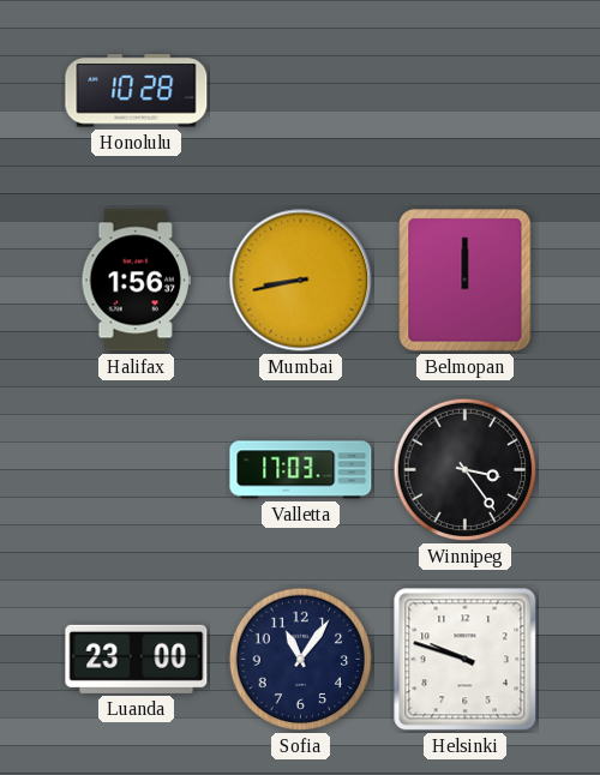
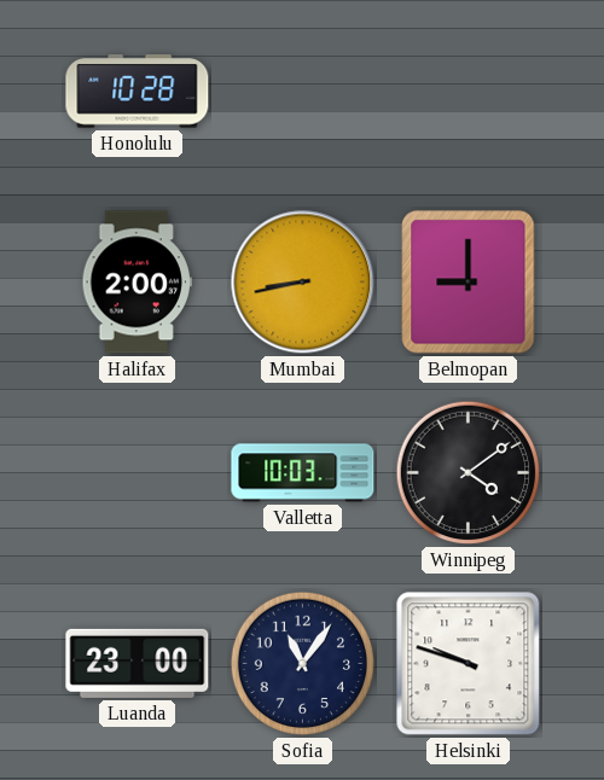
Halifax: 1:56 -> 2:00 (137, 283)
Belmopan: 12:00 -> 9:00 (469, 283)
Valletta: 17:03 -> 10:03 (303, 473)
Winnipeg: 3:24 -> 4:09 (469, 473)
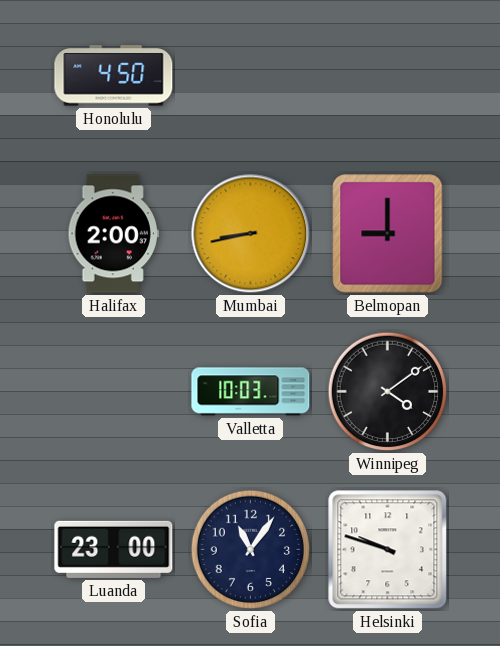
Honolulu: 10:28 -> 4:50 (114, 76)
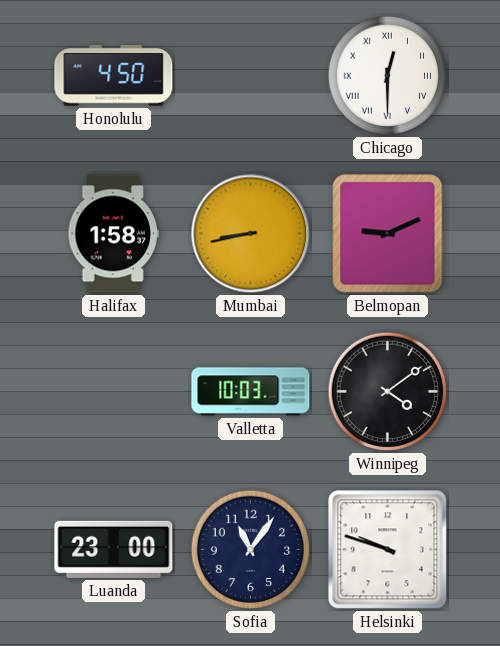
Chicago: none -> 12:30 (388, 76)
Halifax: 2:00 -> 1:58 (113, 234)
Belmopan: 9:00 -> 9:11 (388, 234)
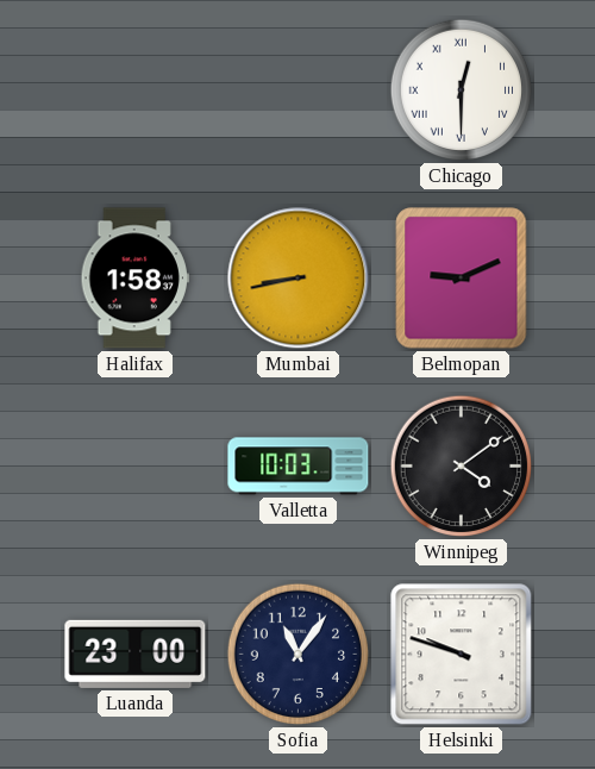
Honolulu: 4:50 -> none (114, 76)
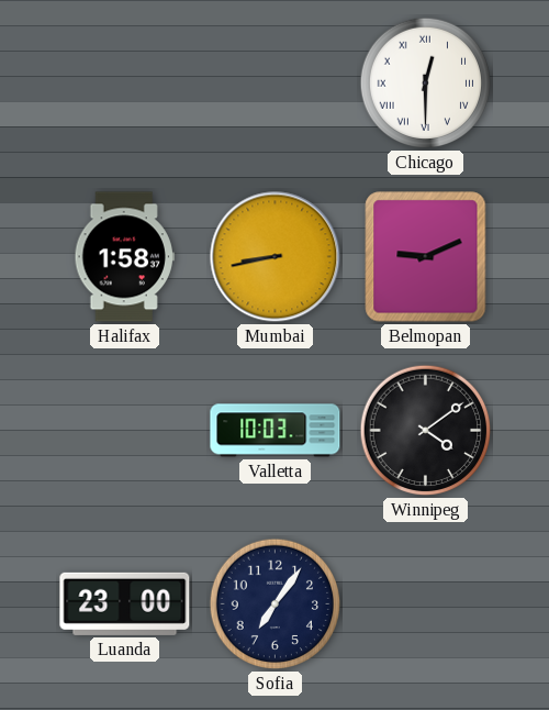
Sofia: 11:06 -> 7:06 (276, 604)
Helsinki: 9:48 -> none (462, 655)
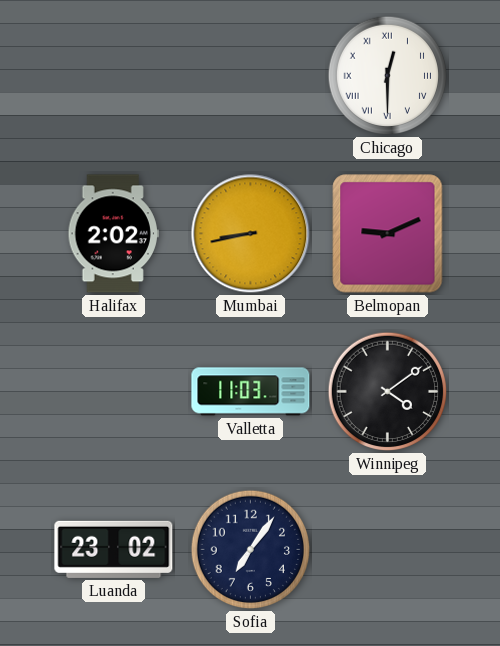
Halifax: 1:58 -> 2:02 (113, 234)
Valletta: 10:03 -> 11:03 (251, 392)
Luanda: 23:00 -> 23:02 (114, 549)
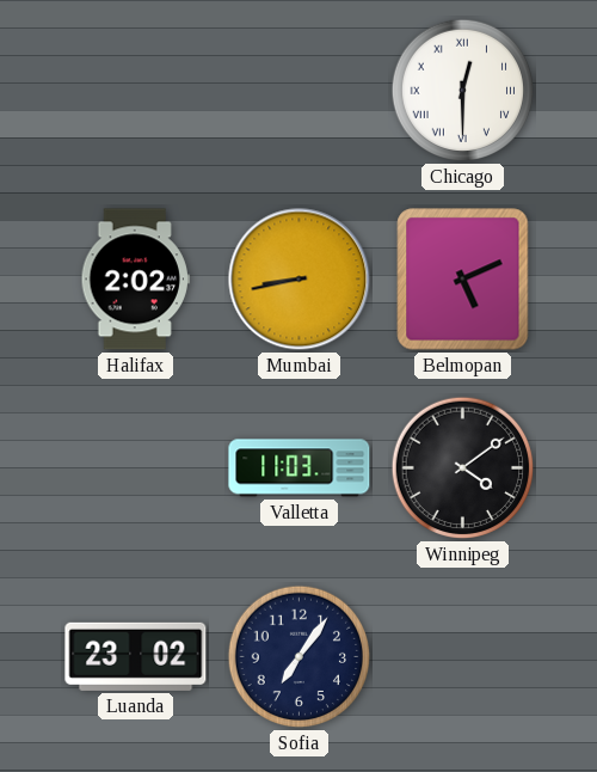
Belmopan: 9:11 -> 5:11 (463, 280)
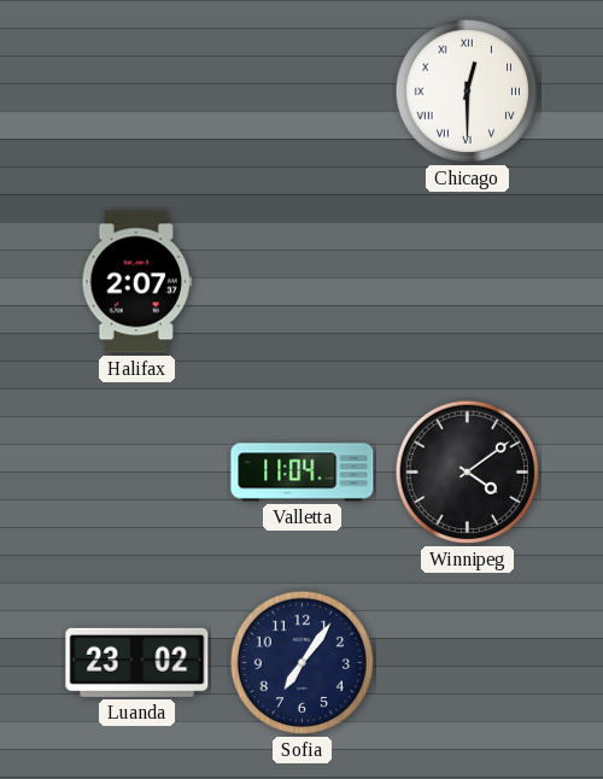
Halifax: 2:02 -> 2:07 (136, 282)
Mumbai: 8:43 -> none (300, 280)
Belmopan: 5:11 -> none (463, 280)
Valletta: 11:03 -> 11:04 (303, 473)
